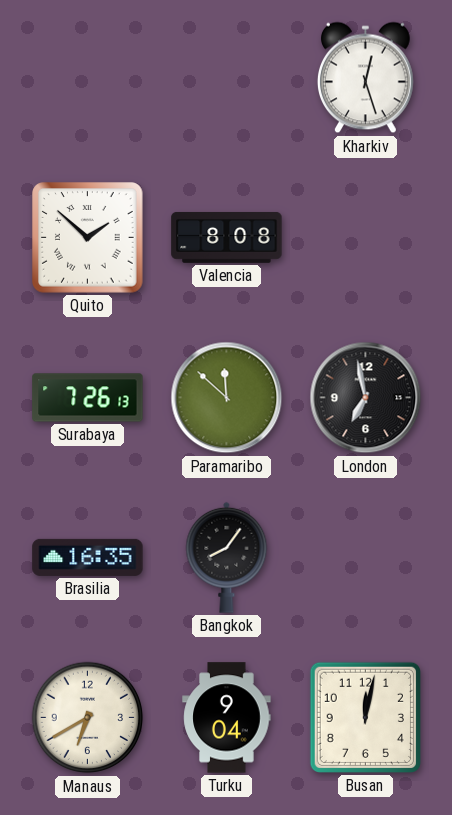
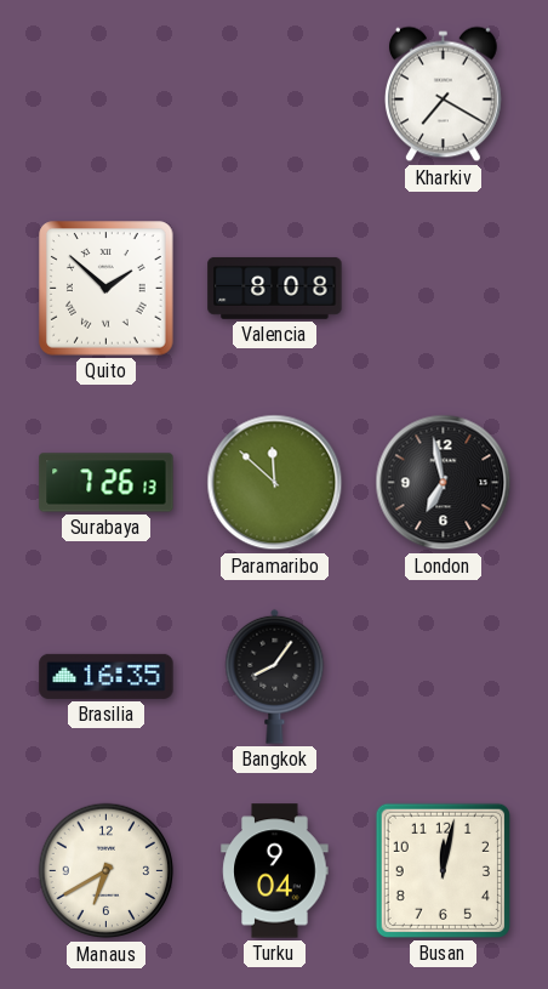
Kharkiv: 12:27 -> 7:20 (443, 95)
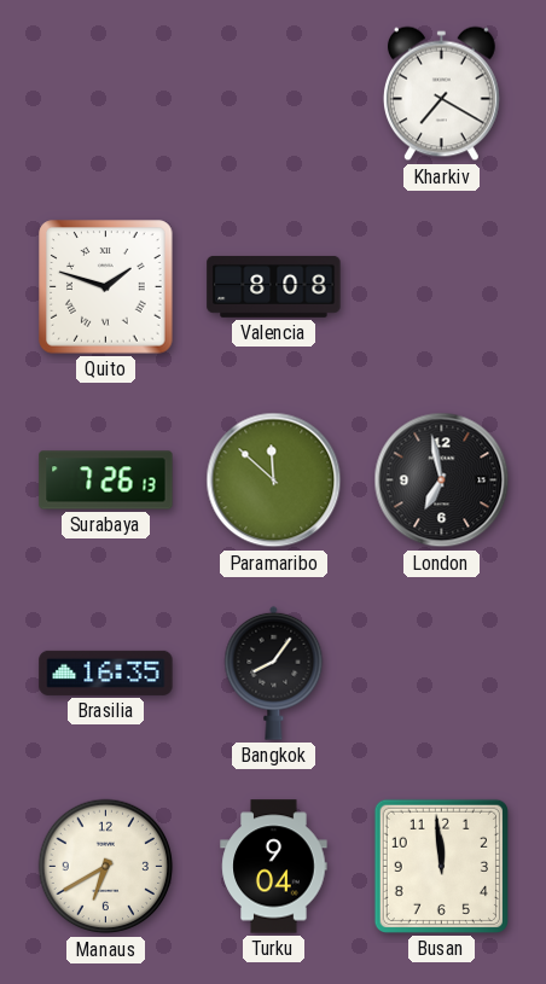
Quito: 1:52 -> 1:48 (106, 287)
Busan: 12:02 -> 11:59 (441, 866)
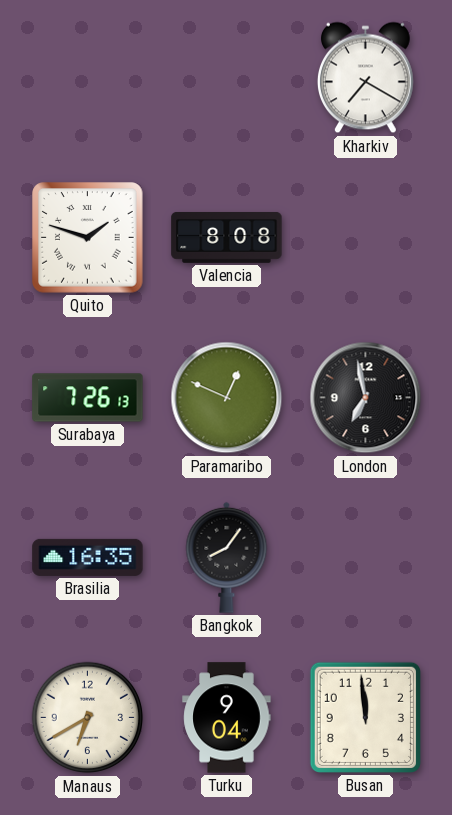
Paramaribo: 11:52 -> 12:49 (227, 398)
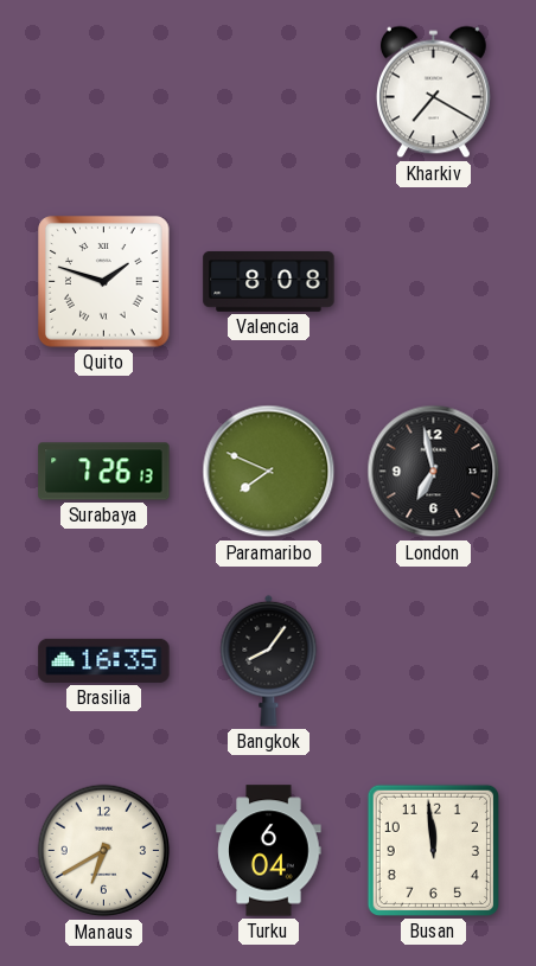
Paramaribo: 12:49 -> 7:49 (269, 472)
Turku: 9:04 -> 6:04 (269, 851)
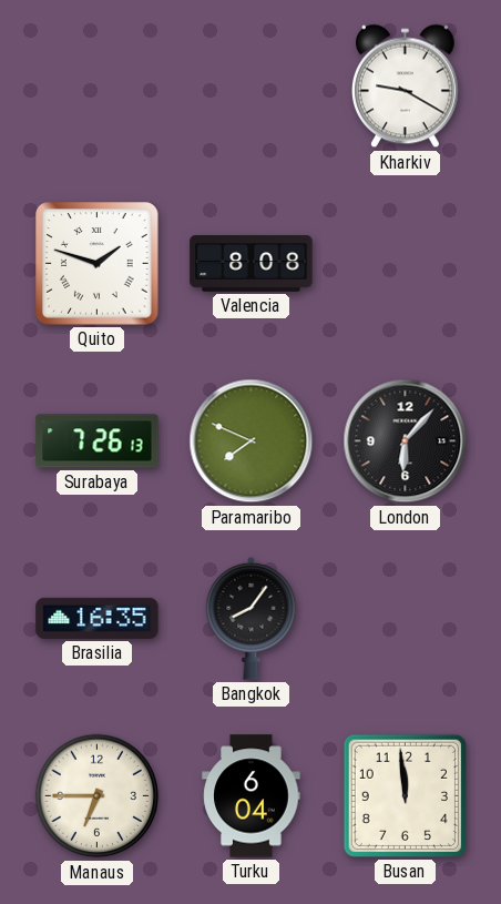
Kharkiv: 7:20 -> 9:20 (405, 87)
London: 6:58 -> 6:07 (406, 441)
Manaus: 6:40 -> 6:45 (98, 796)
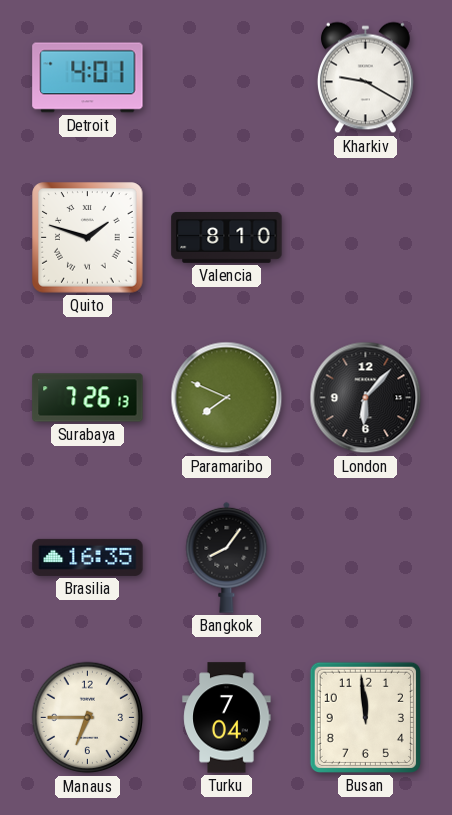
Detroit: none -> 4:01 (88, 78)
Valencia: 8:08 -> 8:10 (227, 237)
Turku: 6:04 -> 7:04 (227, 718)
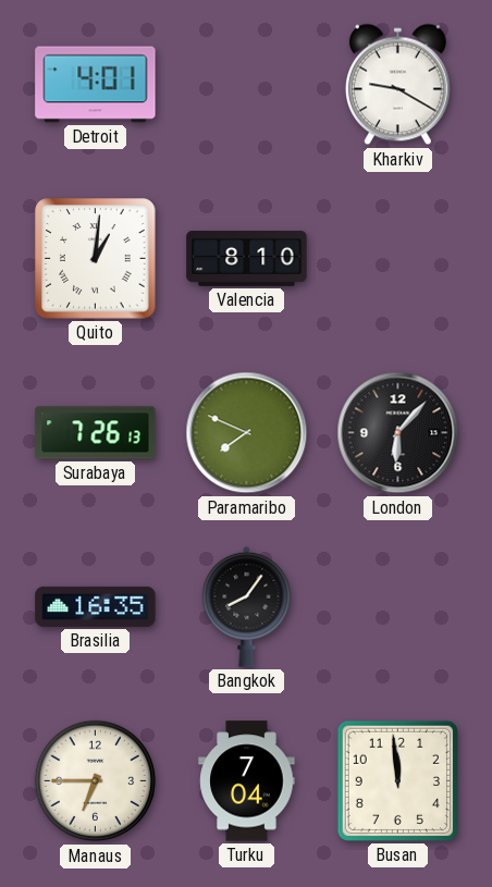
Quito: 1:48 -> 1:01 (96, 259)
